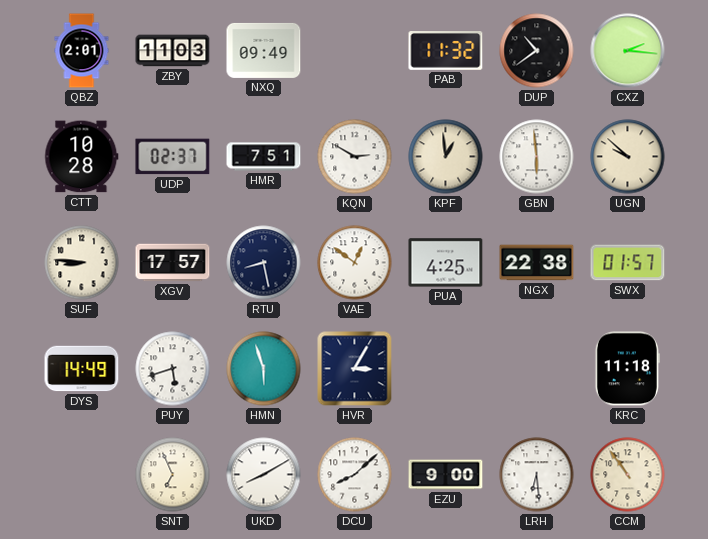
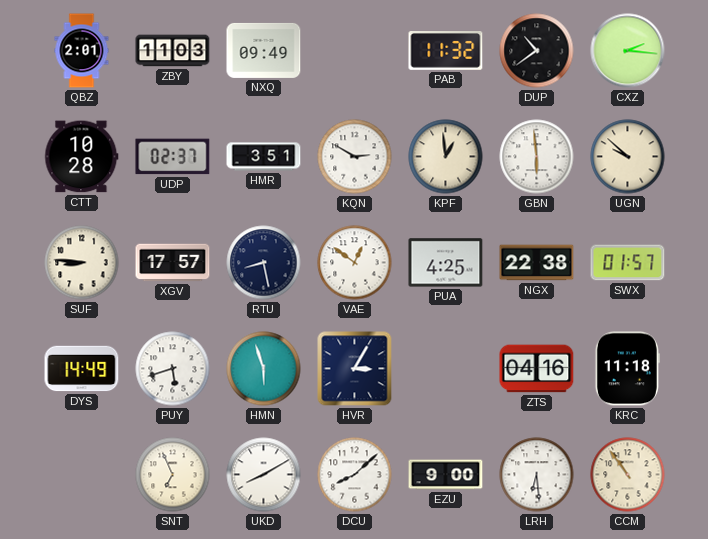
HMR: 7:51 -> 3:51 (264, 157)
ZTS: none -> 04:16 (537, 369)
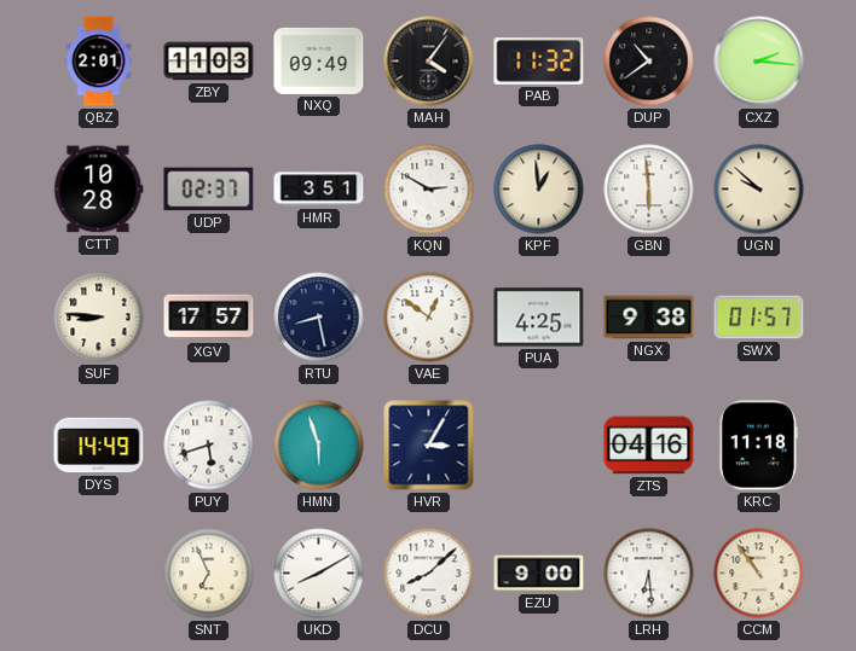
MAH: none -> 4:06 (429, 62)
NGX: 22:38 -> 9:38 (649, 318)
